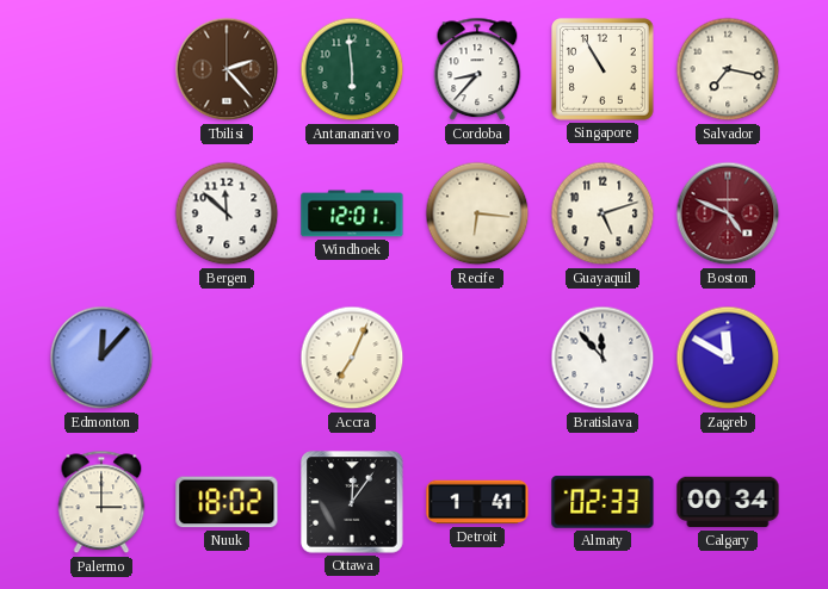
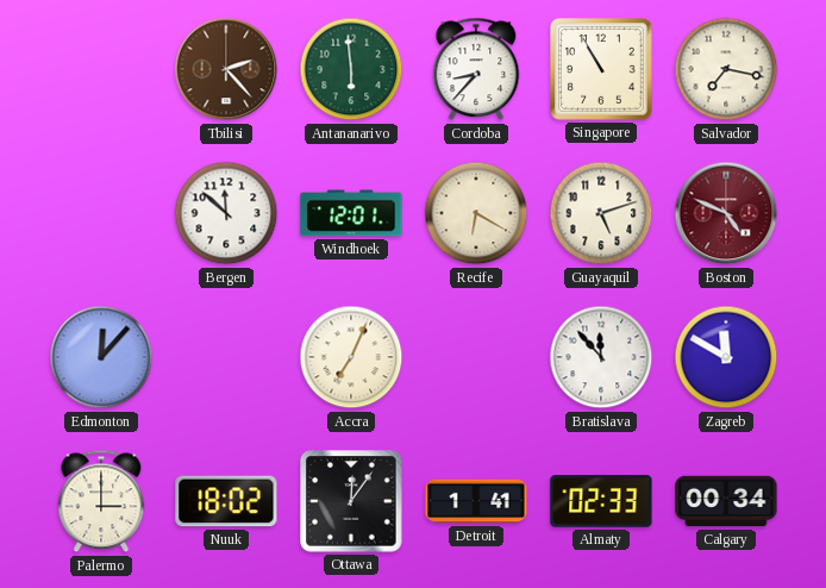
Recife: 6:16 -> 6:20 (476, 213)
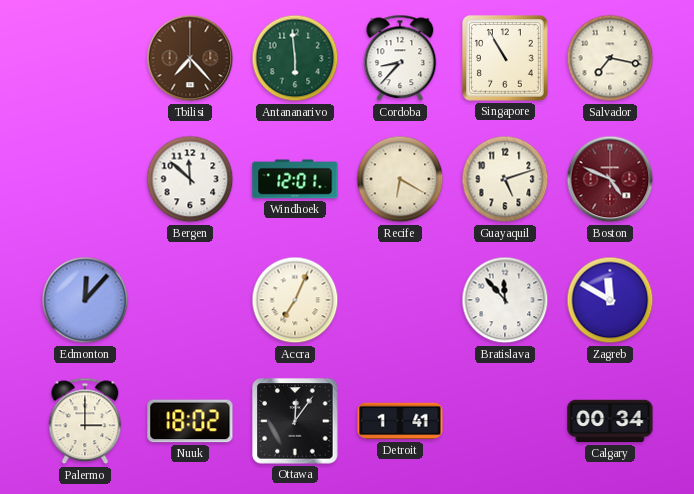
Tbilisi: 2:23 -> 7:23 (190, 58)
Almaty: 02:33 -> none (601, 501)
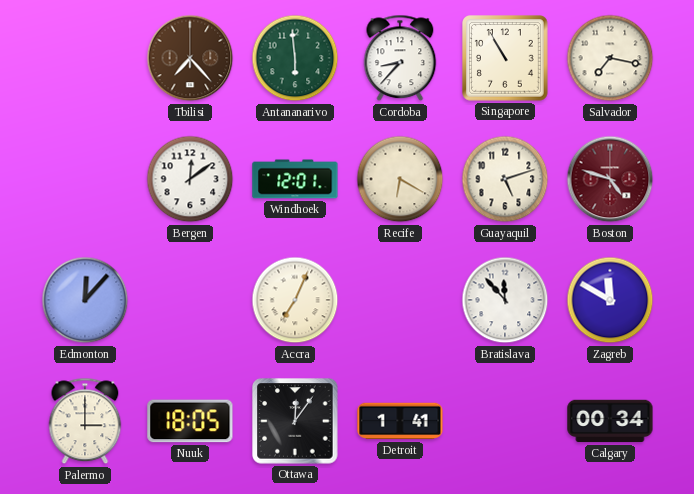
Bergen: 11:52 -> 12:09 (190, 179)
Boston: 4:49 -> 4:48 (610, 179)
Nuuk: 18:02 -> 18:05 (190, 421)
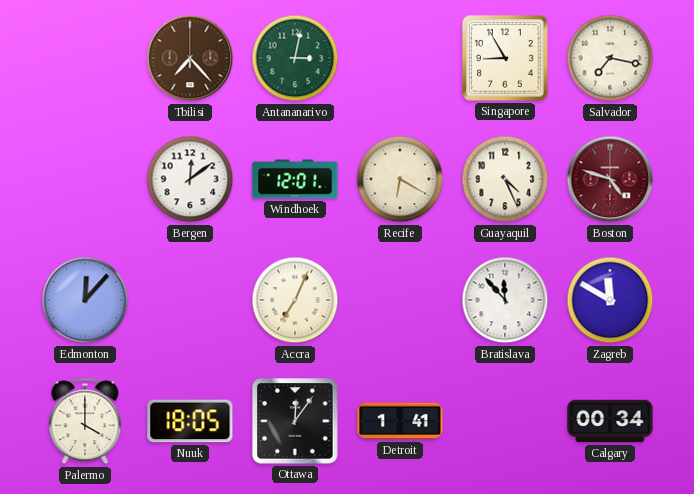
Antananarivo: 5:59 -> 3:02 (295, 58)
Cordoba: 8:37 -> none (400, 58)
Singapore: 10:55 -> 8:55 (506, 59)
Guayaquil: 5:12 -> 4:26 (505, 179)
Palermo: 3:00 -> 4:00 (85, 421)
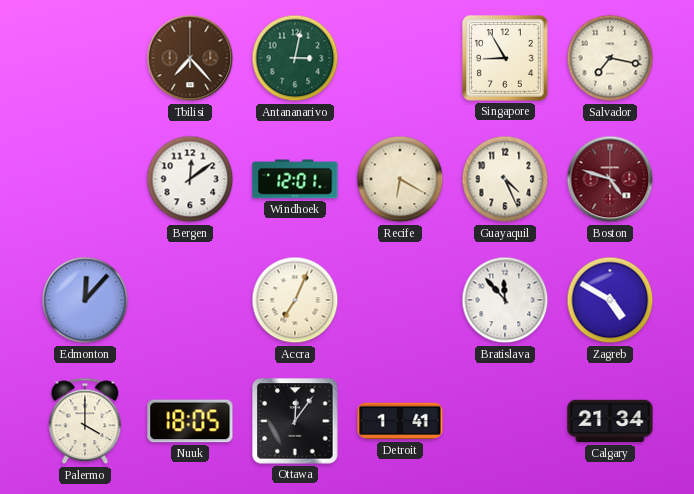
Zagreb: 11:50 -> 4:50 (610, 300)
Calgary: 00:34 -> 21:34 (610, 421)
